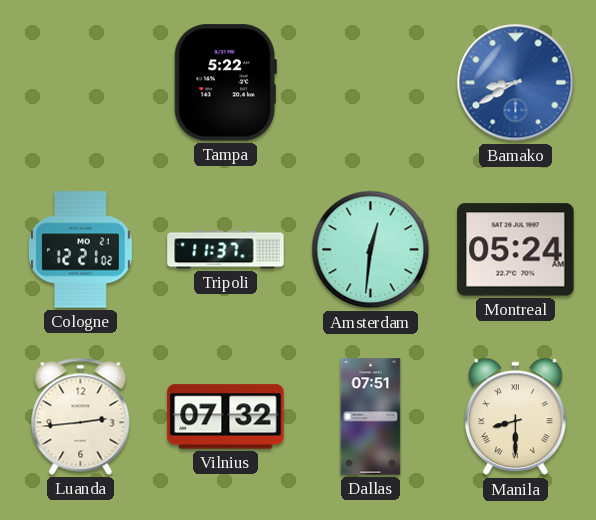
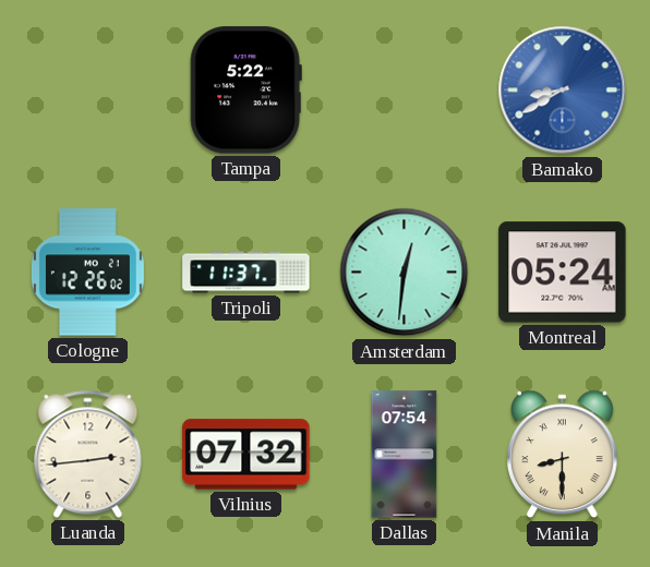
Cologne: 12:21 -> 12:26 (87, 273)
Dallas: 07:51 -> 07:54 (405, 455)
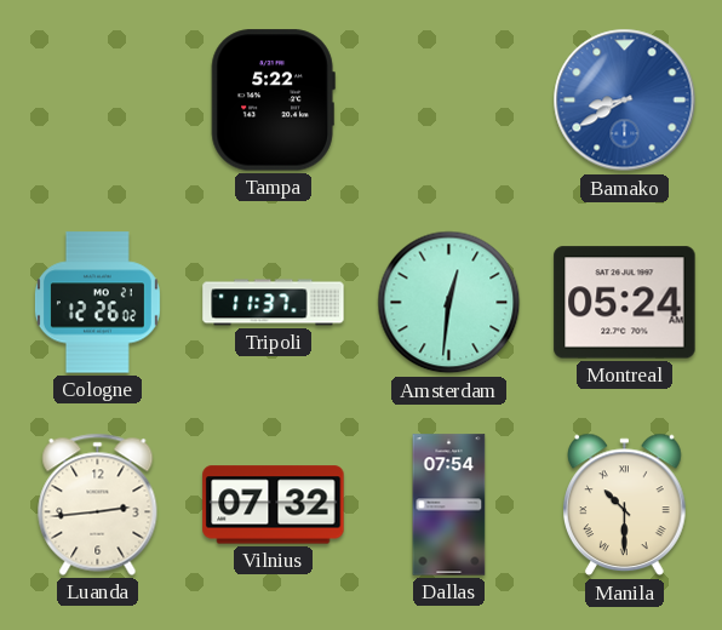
Manila: 8:30 -> 10:30 (625, 505)
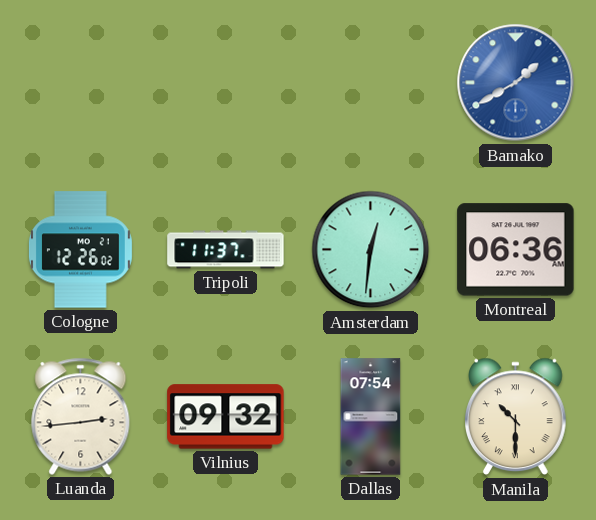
Tampa: 5:22 -> none (273, 101)
Bamako: 8:40 -> 1:40 (516, 83)
Montreal: 05:24 -> 06:36 (516, 250)
Vilnius: 07:32 -> 09:32 (226, 417)
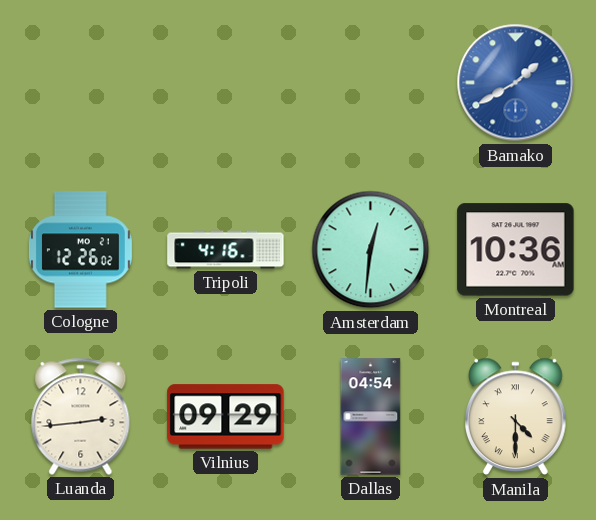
Tripoli: 11:37 -> 4:16 (226, 250)
Montreal: 06:36 -> 10:36 (516, 250)
Vilnius: 09:32 -> 09:29 (226, 417)
Dallas: 07:54 -> 04:54 (371, 417)
Manila: 10:30 -> 4:30 (516, 417)
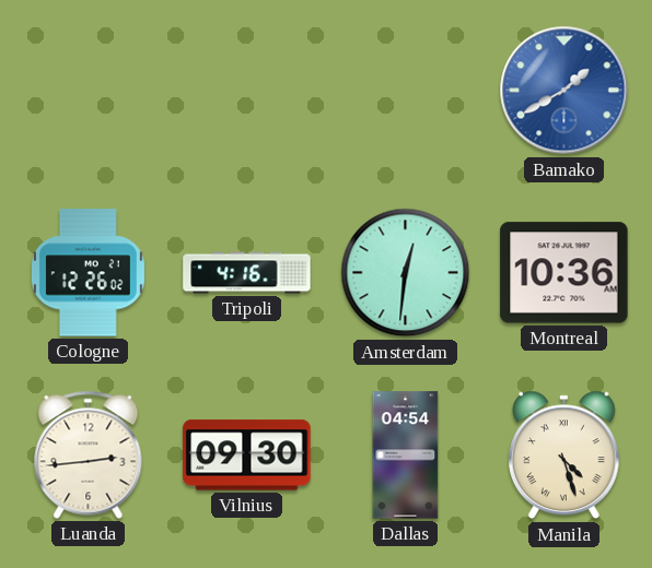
Vilnius: 09:29 -> 09:30 (247, 455)
Manila: 4:30 -> 4:27 (564, 455)
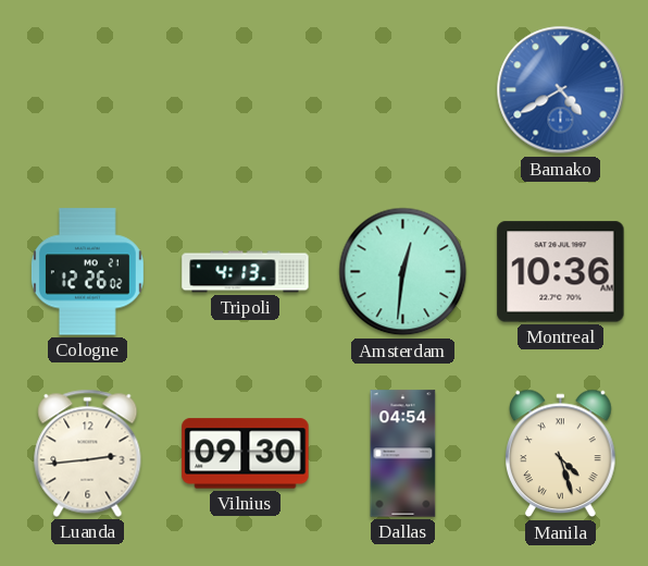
Bamako: 1:40 -> 4:40 (561, 90)
Tripoli: 4:16 -> 4:13 (246, 272)
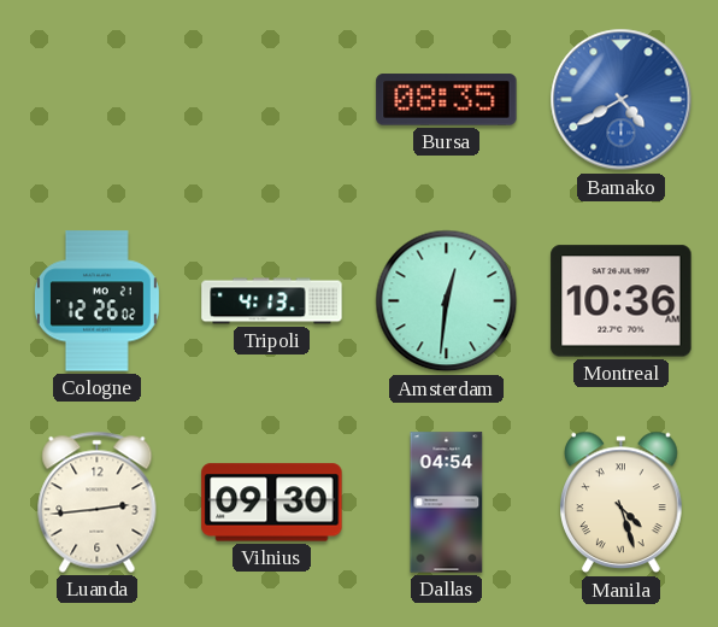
Bursa: none -> 08:35 (447, 100)
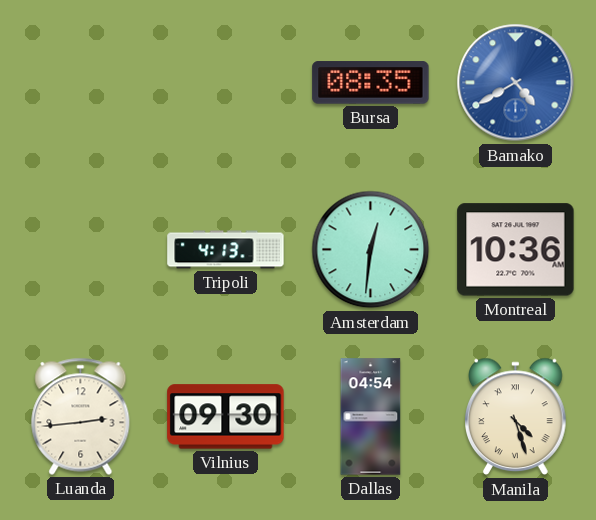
Cologne: 12:26 -> none (96, 301)
